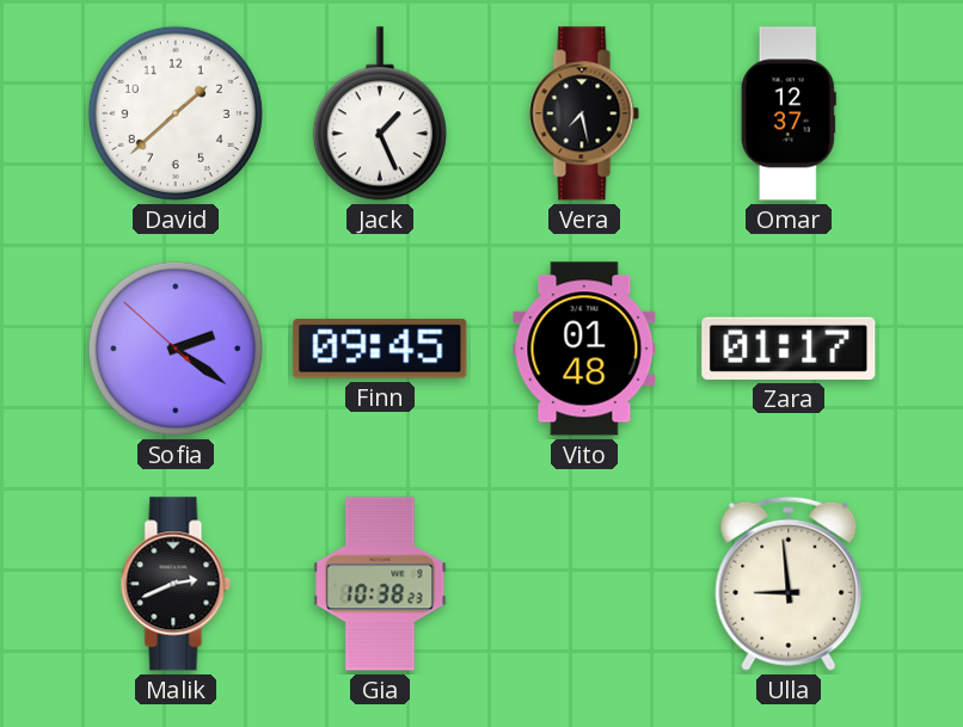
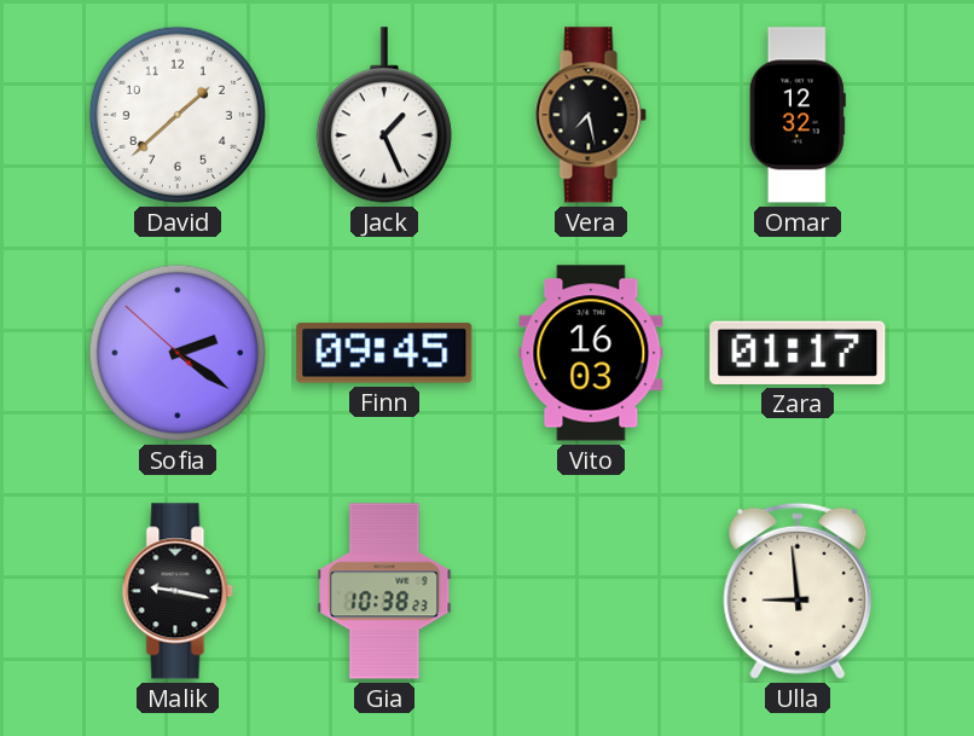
Omar: 12:37 -> 12:32 (798, 115)
Vito: 01:48 -> 16:03 (591, 353)
Malik: 2:41 -> 9:17 (178, 591)
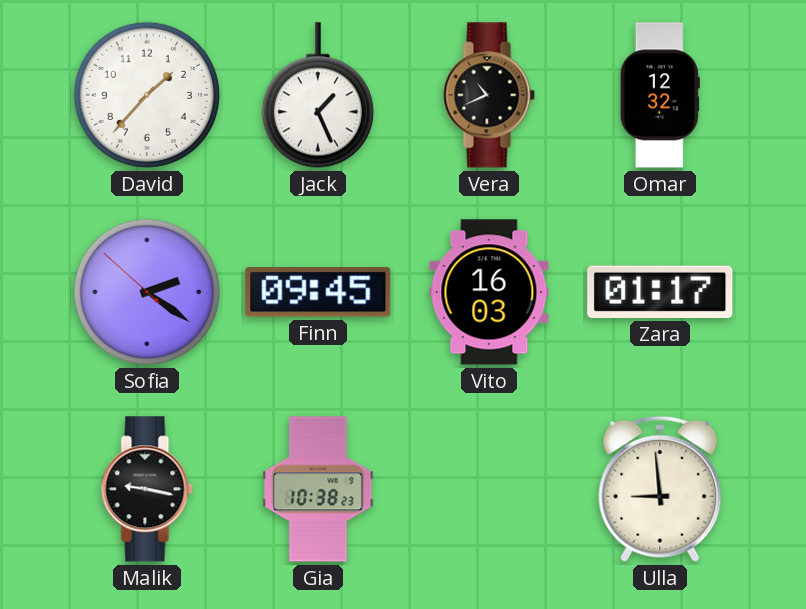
David: 1:38 -> 1:37 (147, 95)
Vera: 7:28 -> 10:41 (489, 95)
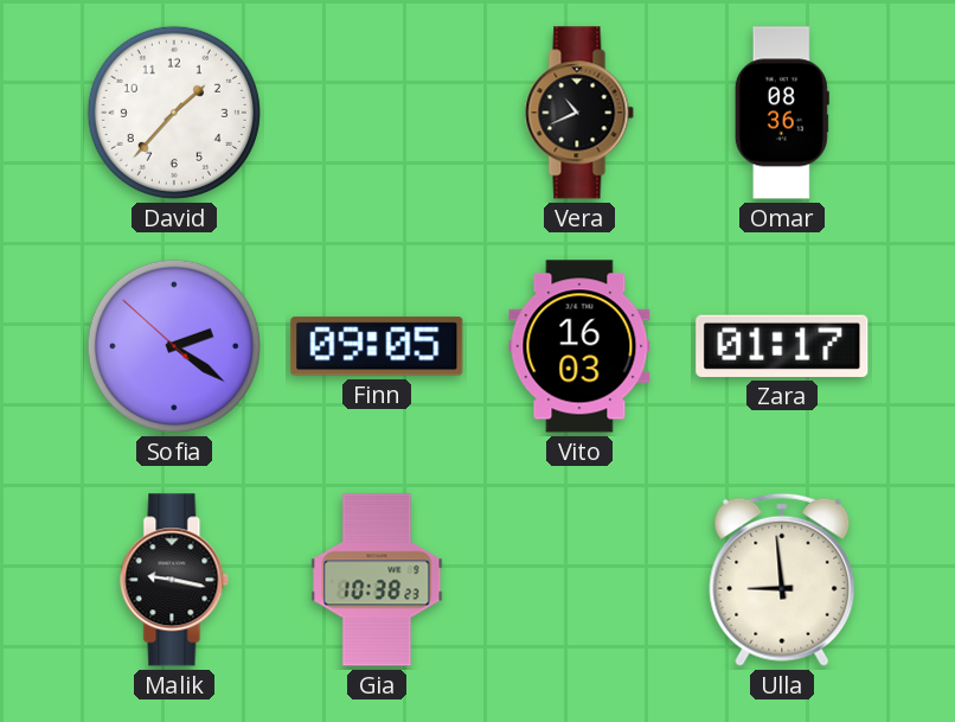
Jack: 1:26 -> none (318, 95)
Omar: 12:32 -> 08:36 (782, 113)
Finn: 09:45 -> 09:05 (377, 346)
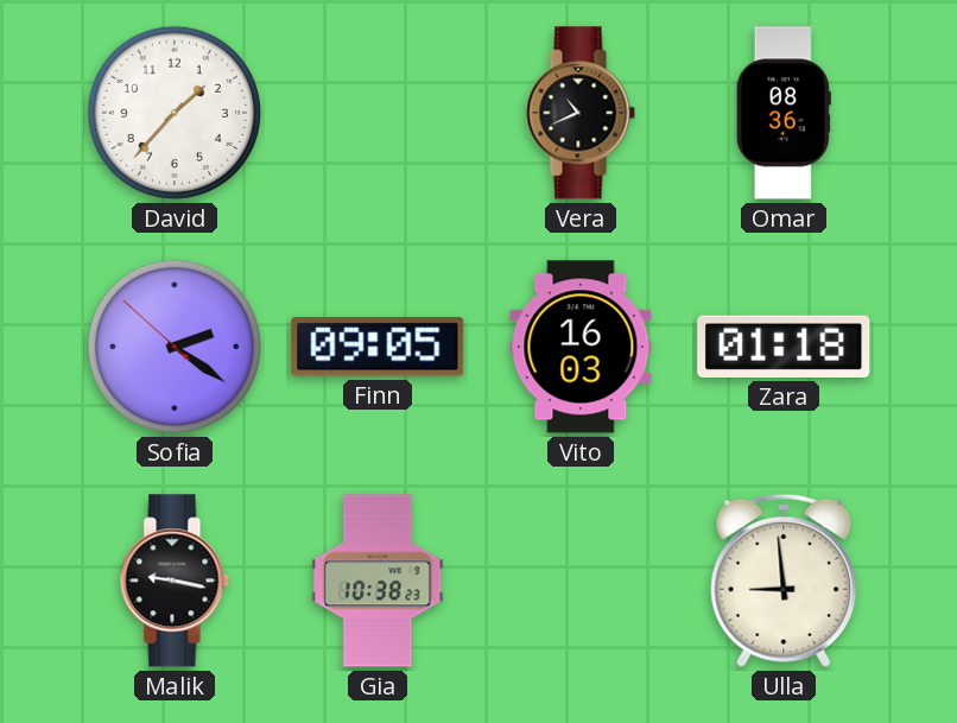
Zara: 01:17 -> 01:18 (784, 347)
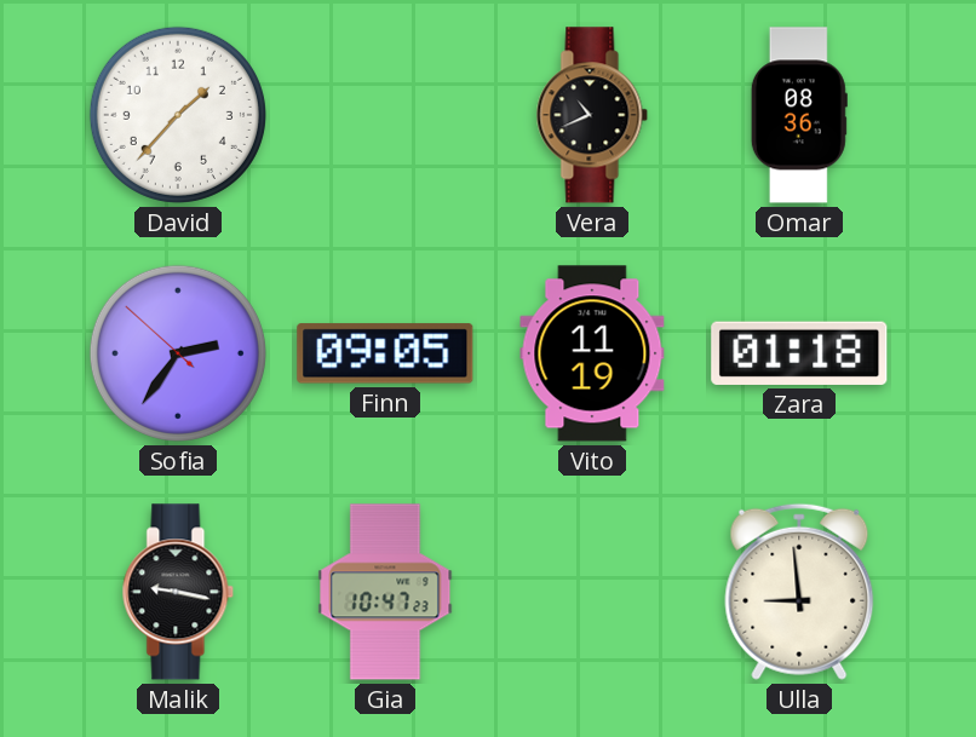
Sofia: 2:20 -> 2:35 (178, 353)
Vito: 16:03 -> 11:19 (592, 353)
Gia: 10:38 -> 10:47 (385, 592)
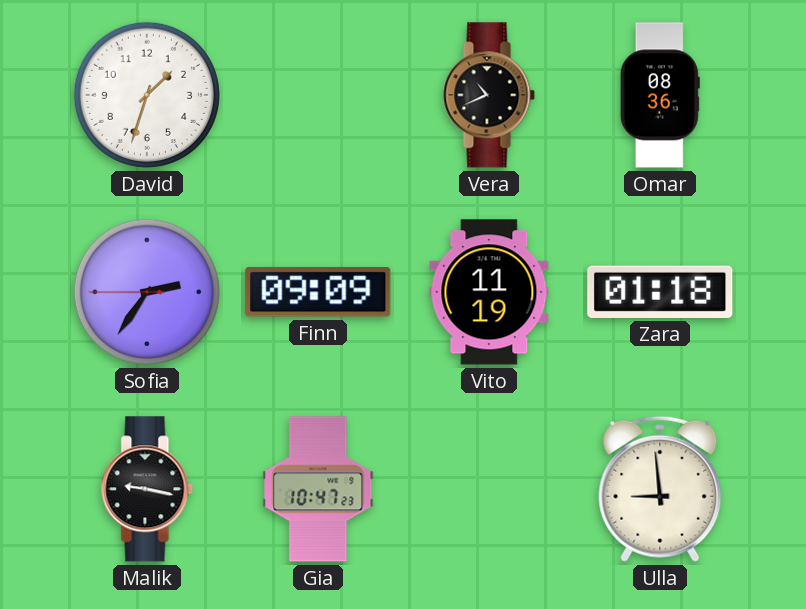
David: 1:37 -> 1:33 (147, 95)
Sofia: 2:35:52 -> 2:35:45 (147, 292)
Finn: 09:05 -> 09:09 (318, 292)
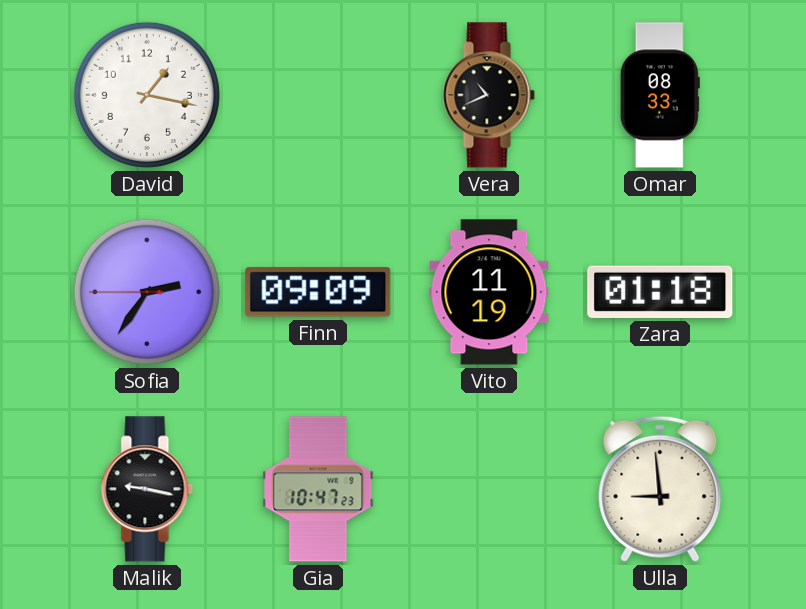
David: 1:33 -> 1:17 (147, 95)
Omar: 08:36 -> 08:33 (660, 95)
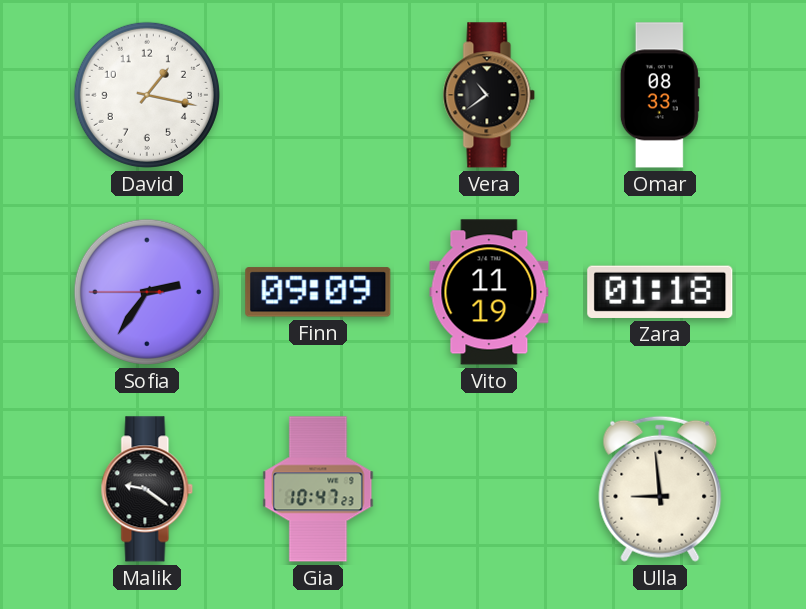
Vera: 10:41 -> 10:39 (489, 95)
Malik: 9:17 -> 9:21 (147, 489)
